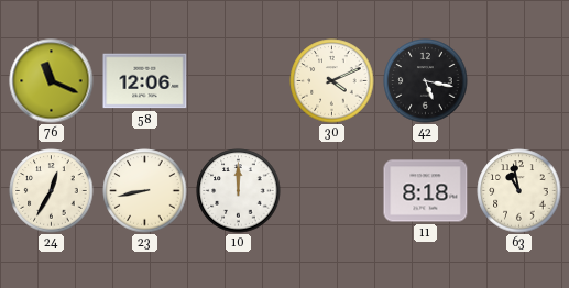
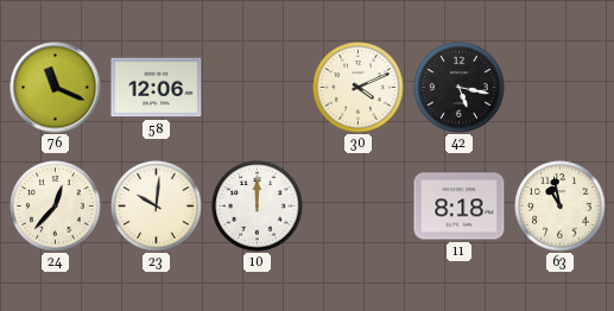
24: 12:35 -> 12:37 (56, 207)
23: 8:43 -> 10:01 (157, 207)
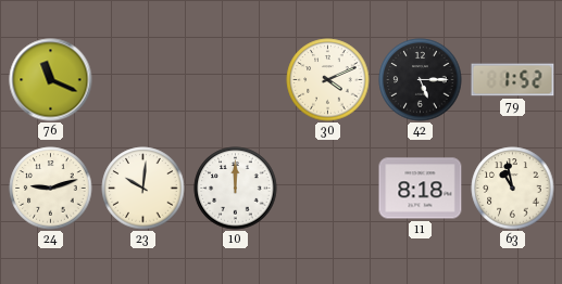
58: 12:06 -> none (157, 88)
42: 5:17 -> 5:15 (421, 80)
79: none -> 1:52 (513, 80)
24: 12:37 -> 9:12 (51, 189)
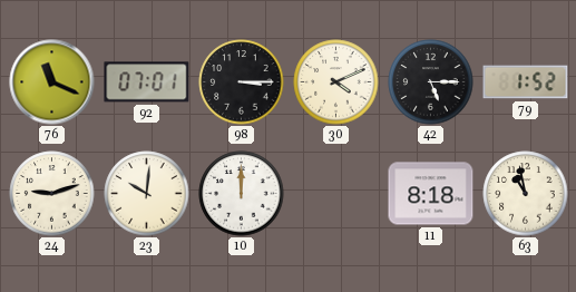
92: none -> 07:01 (147, 82)
98: none -> 3:15 (242, 82)
